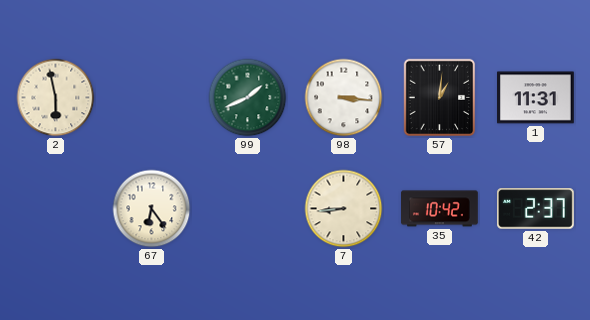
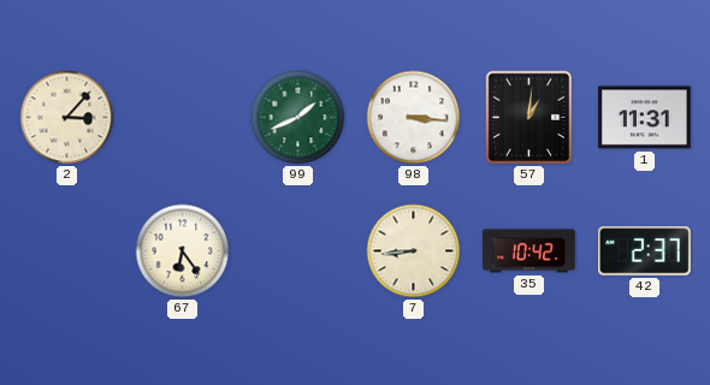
2: 5:58 -> 3:07 (67, 118)
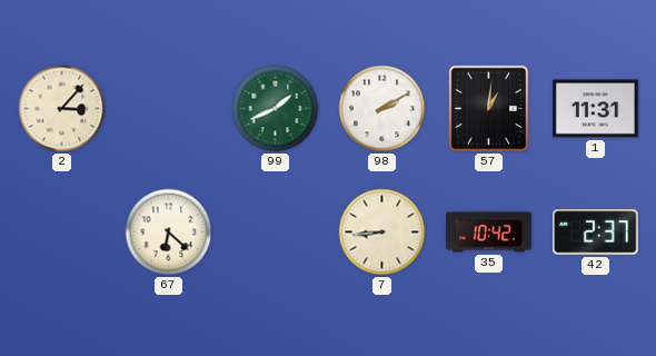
98: 3:16 -> 2:10 (382, 109)
67: 6:24 -> 6:22 (169, 233)
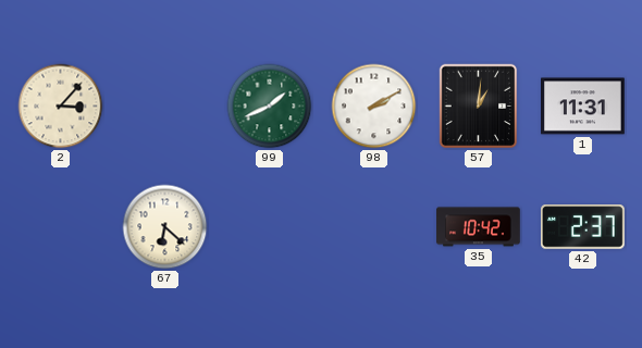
7: 8:44 -> none (382, 233)
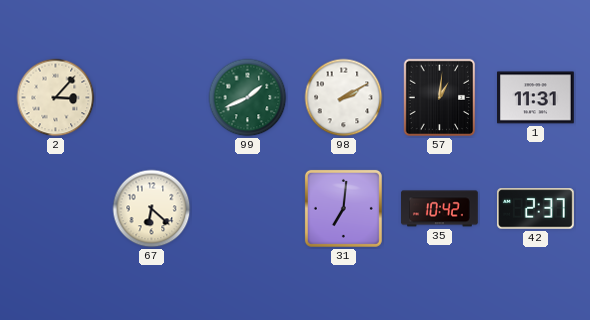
31: none -> 7:01 (343, 208)
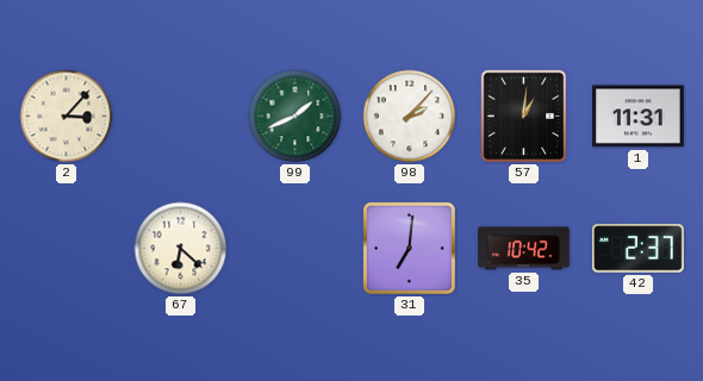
98: 2:10 -> 2:07 (410, 117)
